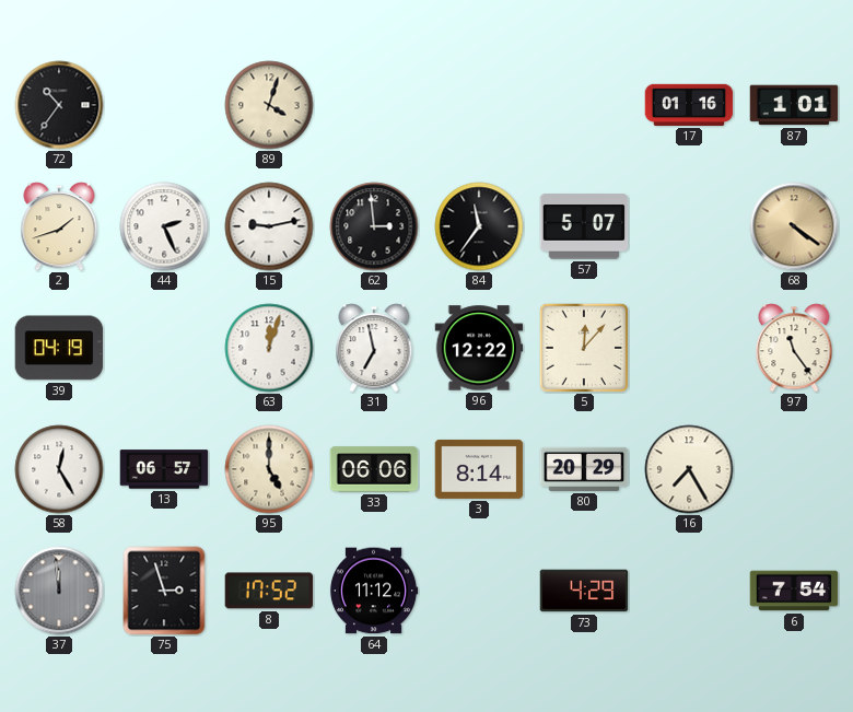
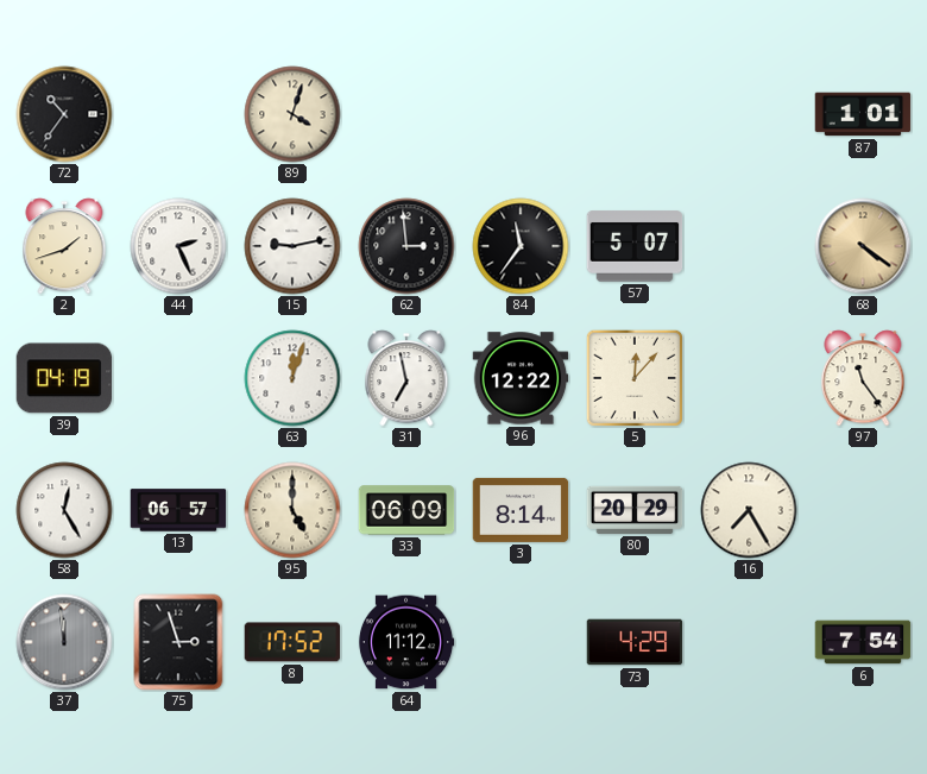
17: 01:16 -> none (689, 105)
33: 06:06 -> 06:09 (406, 510)
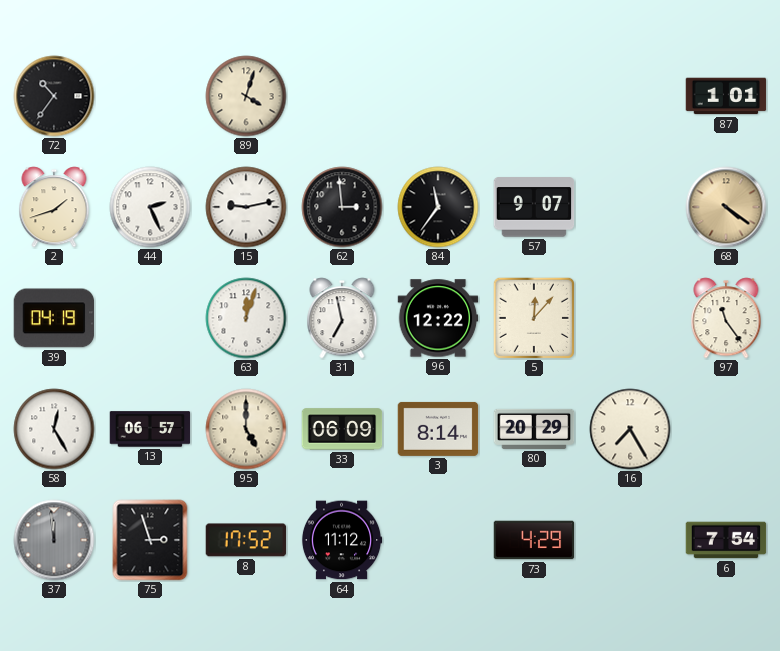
57: 5:07 -> 9:07 (534, 207)
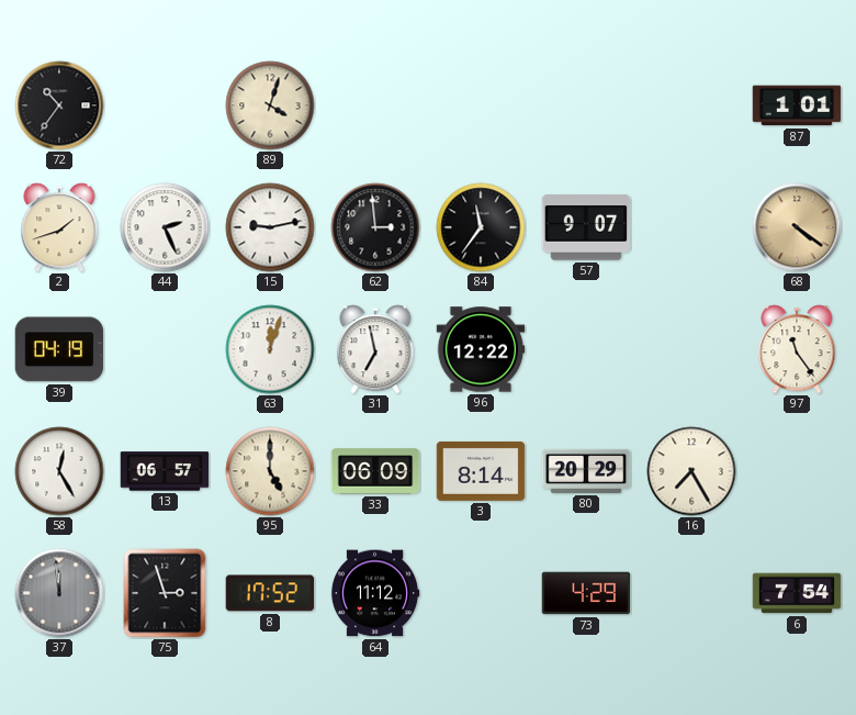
5: 12:07 -> none (534, 318)
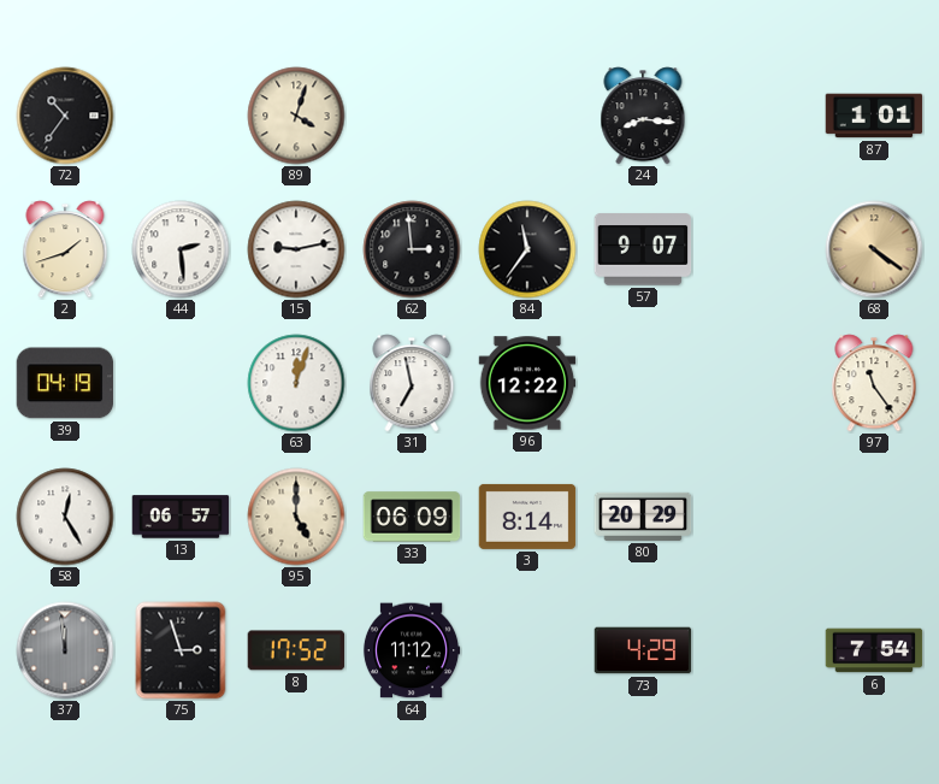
24: none -> 8:16 (643, 116)
44: 2:26 -> 2:29 (181, 249)
16: 7:25 -> none (691, 471)
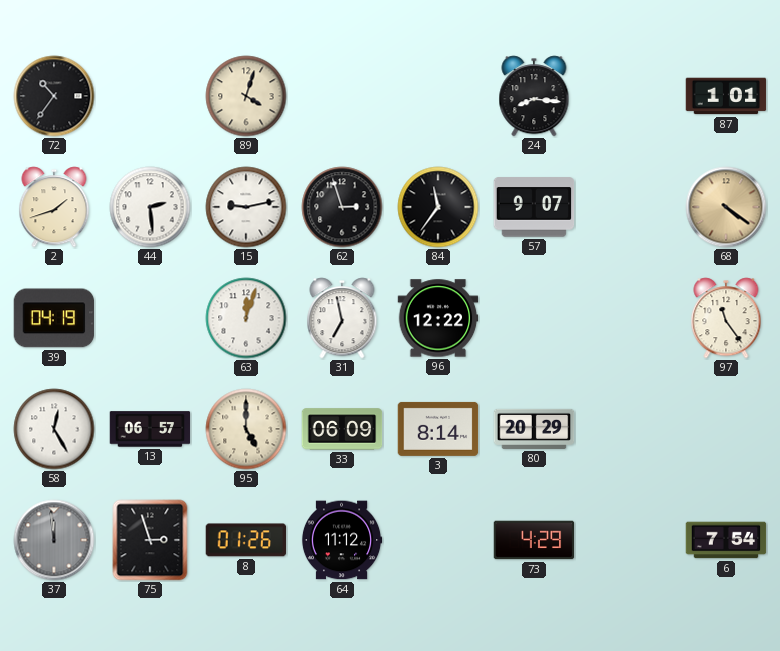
62: 2:59 -> 2:57 (342, 207)
8: 17:52 -> 01:26 (246, 540)
